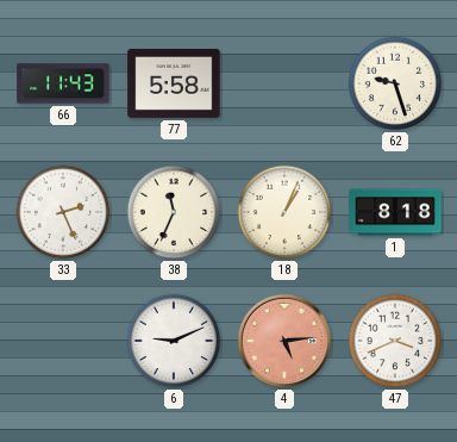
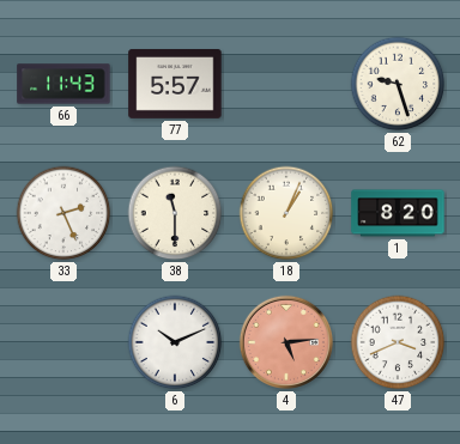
77: 5:58 -> 5:57 (175, 84)
38: 11:34 -> 11:30 (175, 213)
1: 8:18 -> 8:20 (398, 213)
6: 9:11 -> 10:11 (175, 342)
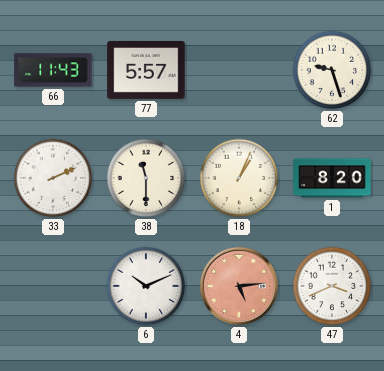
33: 2:26 -> 2:11 (53, 178)
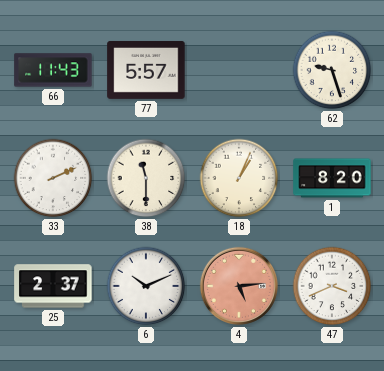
25: none -> 2:37 (53, 286)
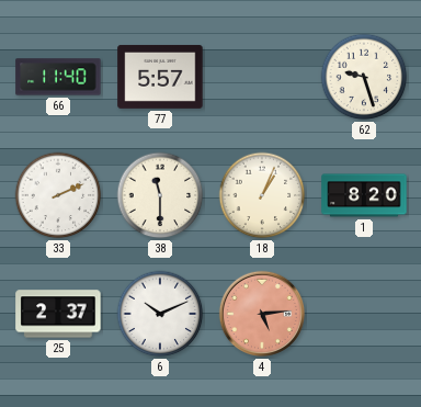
66: 11:43 -> 11:40 (58, 77)
47: 3:41 -> none (332, 286)
